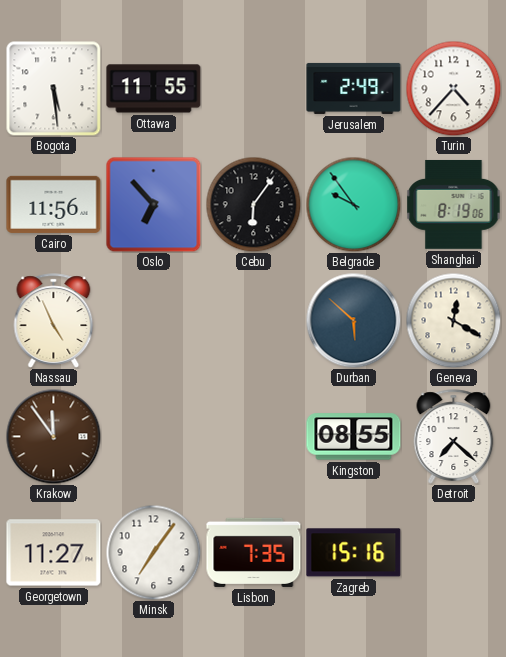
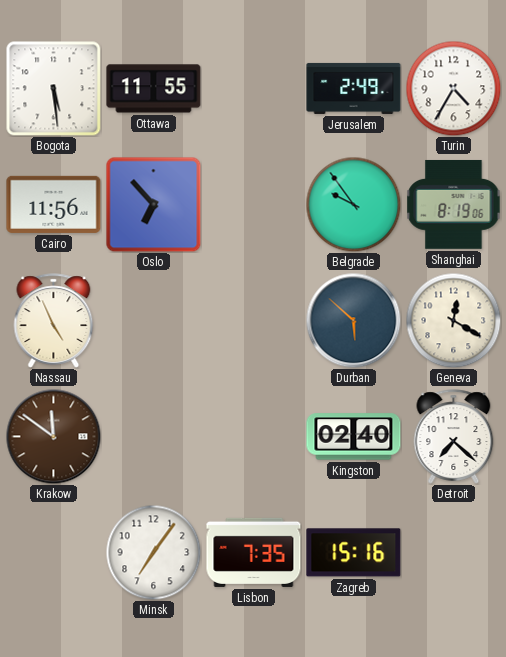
Turin: 4:37 -> 4:35 (453, 88)
Cebu: 6:06 -> none (253, 204)
Krakow: 11:54 -> 11:51 (53, 436)
Kingston: 08:55 -> 02:40 (354, 437)
Georgetown: 11:27 -> none (54, 553)
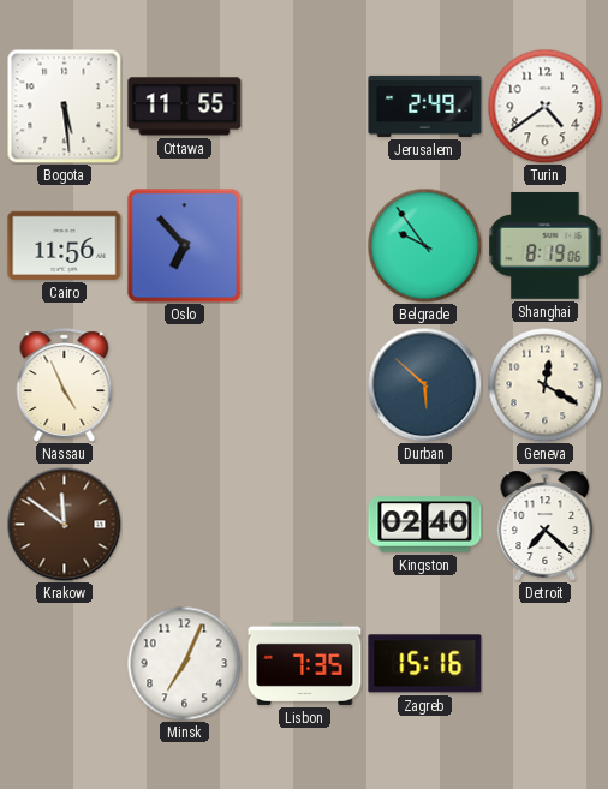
Turin: 4:35 -> 4:39 (544, 106)
Minsk: 7:06 -> 7:04 (184, 663)
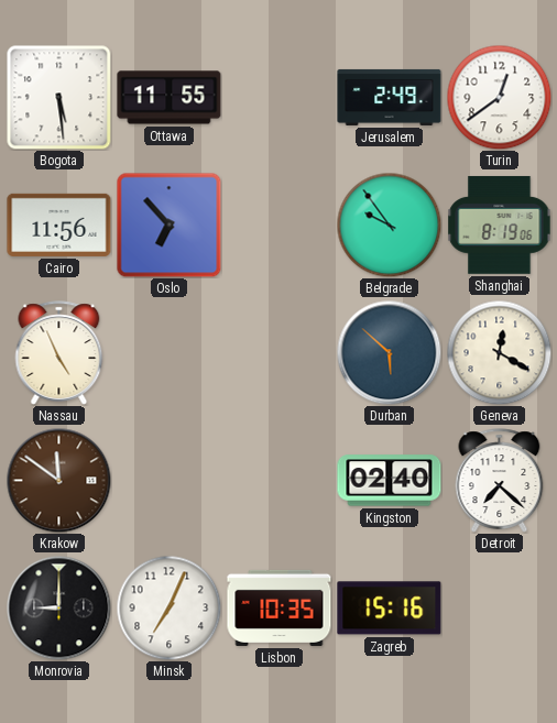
Turin: 4:39 -> 12:39 (499, 97)
Monrovia: none -> 9:00 (58, 607)
Lisbon: 7:35 -> 10:35 (280, 607)
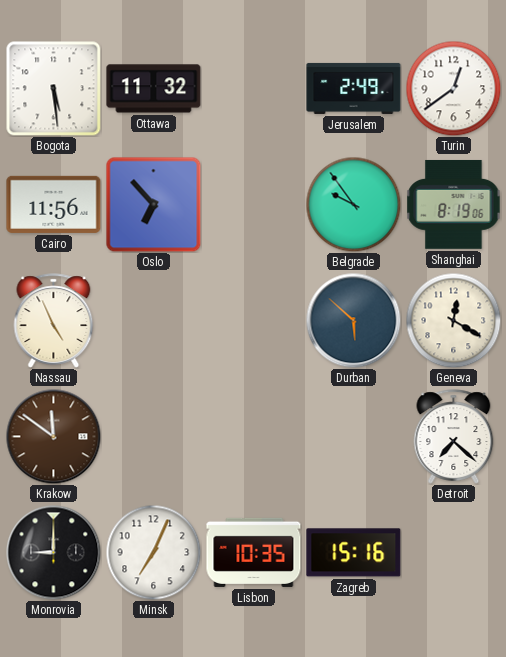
Ottawa: 11:55 -> 11:32 (154, 89)
Kingston: 02:40 -> none (390, 481)
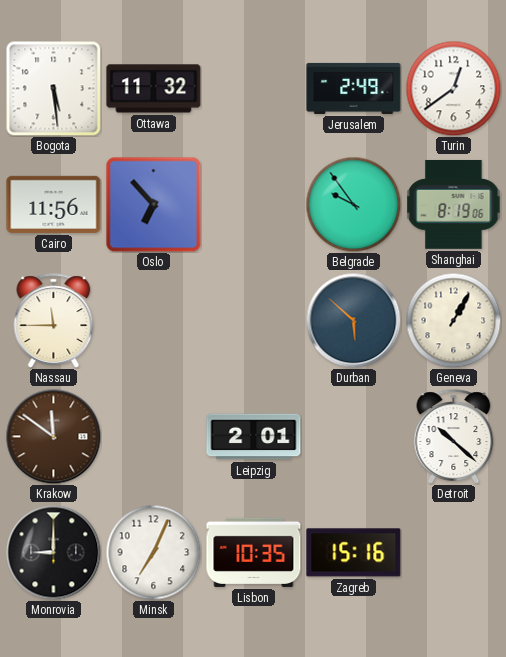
Nassau: 4:56 -> 11:45 (54, 321)
Geneva: 12:20 -> 1:05 (453, 320)
Leipzig: none -> 2:01 (254, 437)
Detroit: 7:22 -> 10:22 (454, 437)
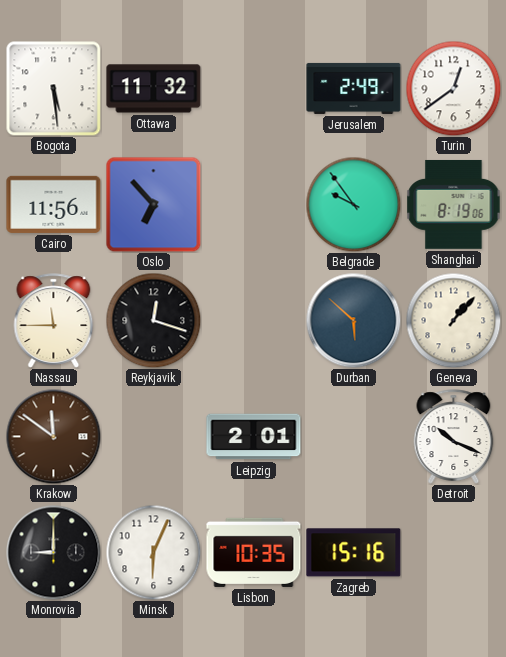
Reykjavik: none -> 12:18 (153, 320)
Geneva: 1:05 -> 1:07 (453, 320)
Detroit: 10:22 -> 10:19 (454, 437)
Minsk: 7:04 -> 6:04 (153, 552)
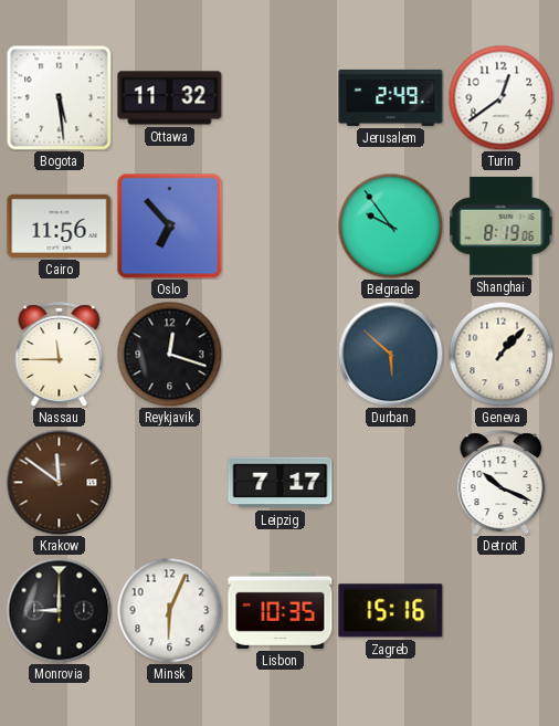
Leipzig: 2:01 -> 7:17 (281, 483)
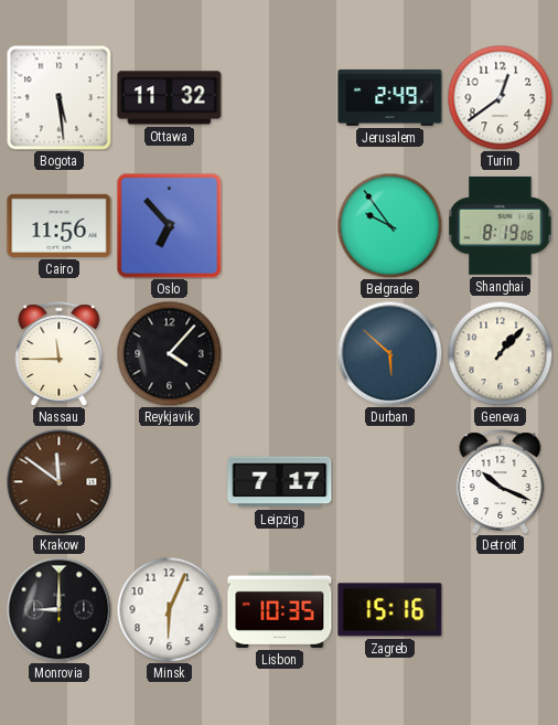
Reykjavik: 12:18 -> 4:07 (169, 353)
